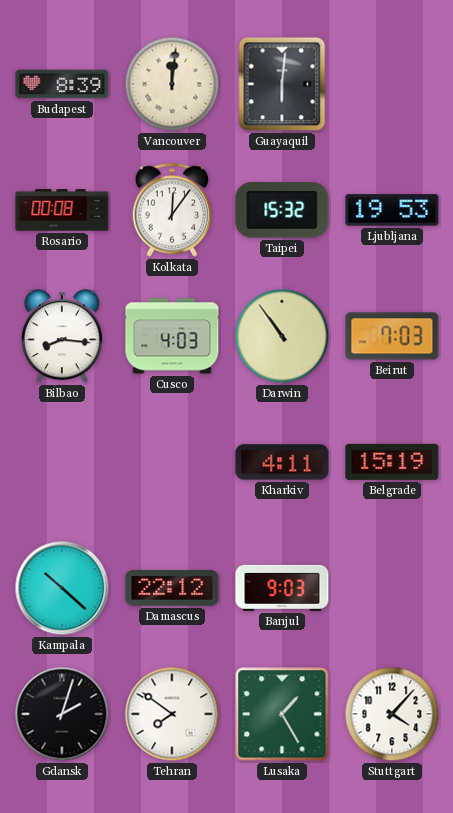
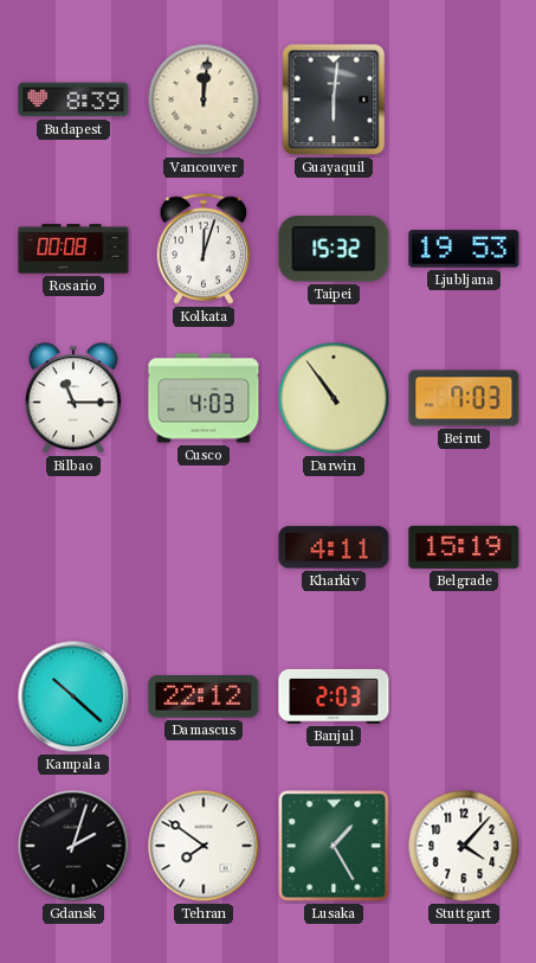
Kolkata: 12:06 -> 12:03 (204, 249)
Bilbao: 8:16 -> 11:15 (73, 399)
Banjul: 9:03 -> 2:03 (334, 696)
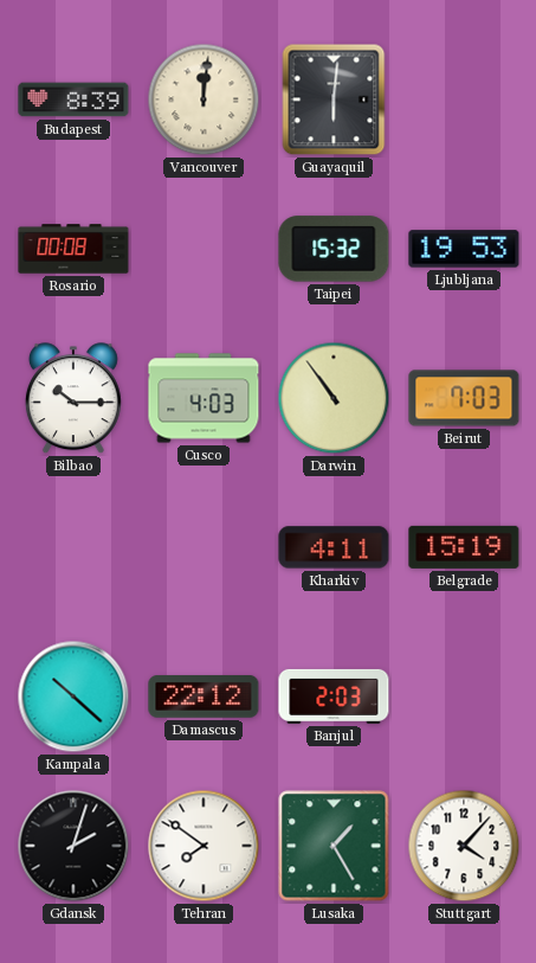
Kolkata: 12:03 -> none (204, 249)
Bilbao: 11:15 -> 10:15 (73, 399)
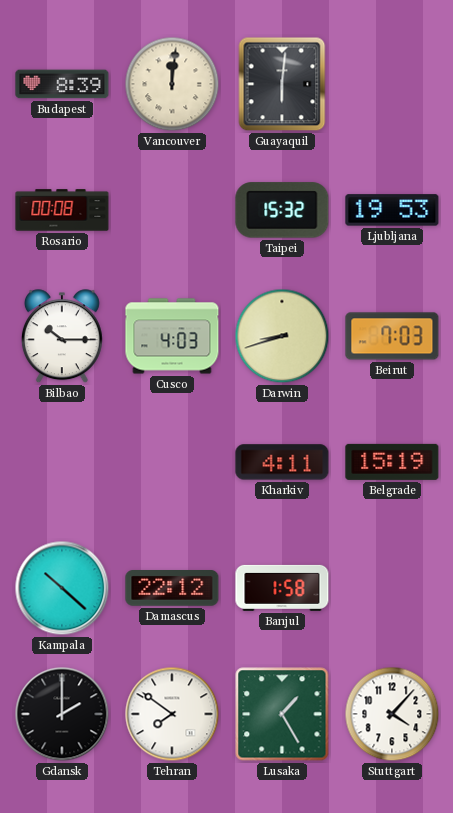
Darwin: 10:54 -> 8:42 (282, 336)
Banjul: 2:03 -> 1:58 (282, 588)
Gdansk: 2:03 -> 2:00 (62, 714)
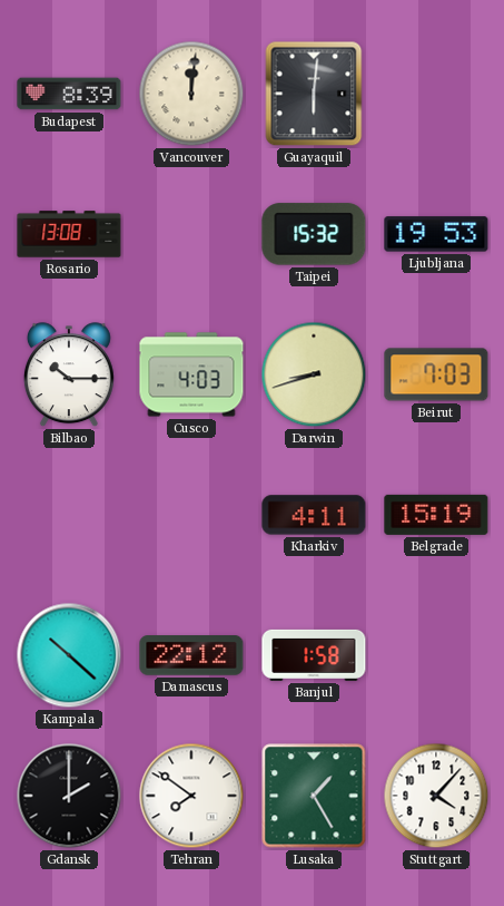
Rosario: 00:08 -> 13:08 (69, 234)
